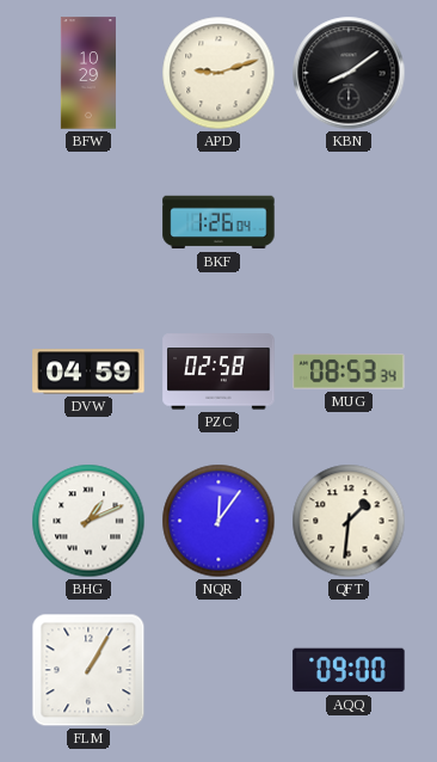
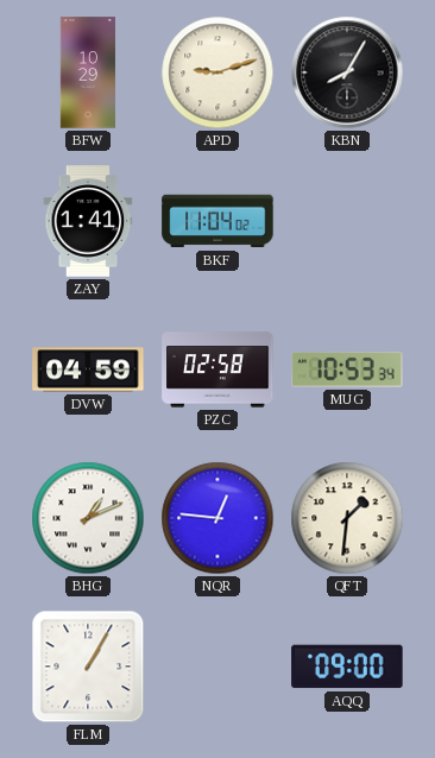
KBN: 8:09 -> 8:05 (347, 72)
ZAY: none -> 1:41 (88, 221)
BKF: 1:26 -> 11:04 (218, 221)
MUG: 08:53 -> 10:53 (347, 371)
NQR: 12:06 -> 12:46 (218, 518)
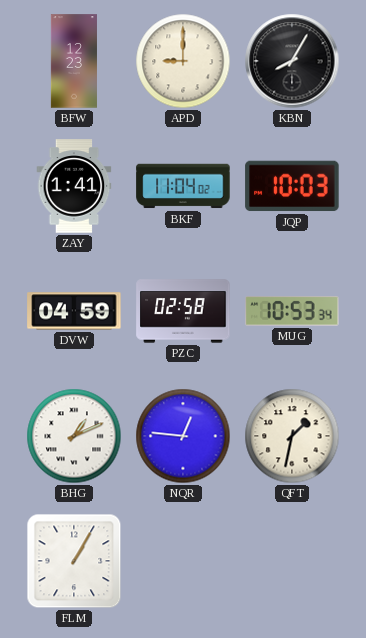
BFW: 10:29 -> 12:23 (74, 61)
APD: 9:12 -> 9:00 (183, 61)
JQP: none -> 10:03 (292, 186)
QFT: 1:31 -> 1:32 (292, 436)
AQQ: 09:00 -> none (347, 667)
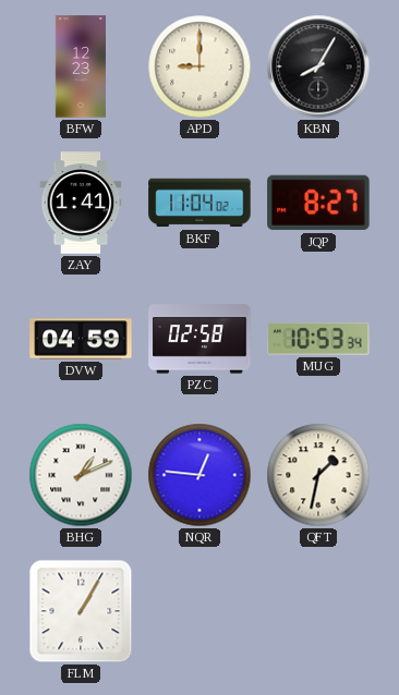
JQP: 10:03 -> 8:27 (318, 203)
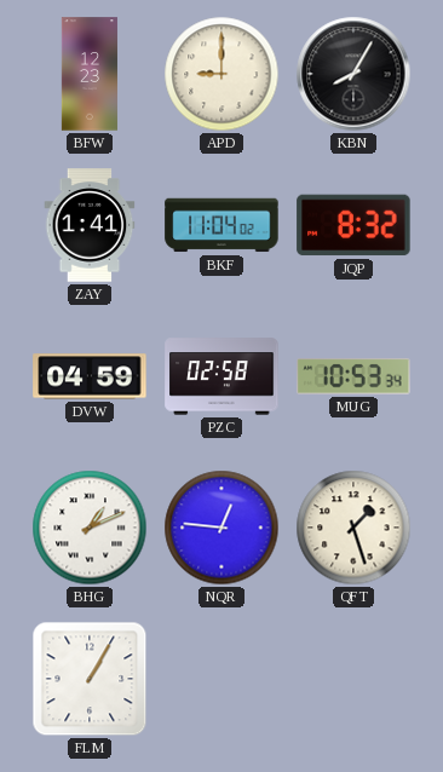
JQP: 8:27 -> 8:32 (353, 225)
QFT: 1:32 -> 1:27 (353, 528)
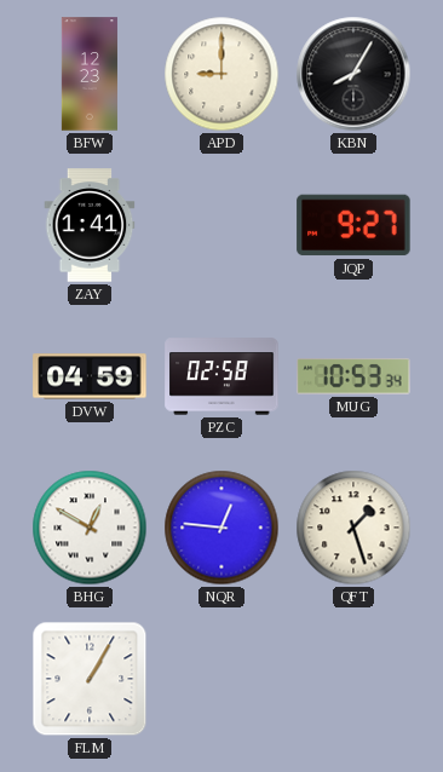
BKF: 11:04 -> none (221, 225)
JQP: 8:32 -> 9:27 (353, 225)
BHG: 1:11 -> 12:50 (90, 528)
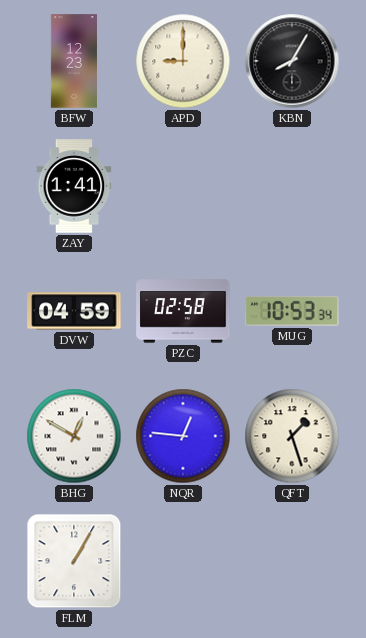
JQP: 9:27 -> none (353, 225)
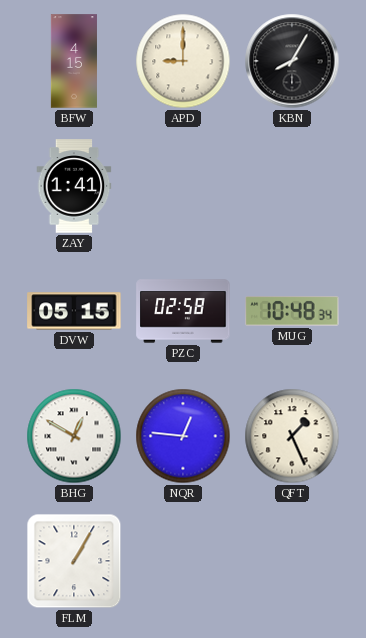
BFW: 12:23 -> 4:15 (74, 61)
DVW: 04:59 -> 05:15 (74, 311)
MUG: 10:53 -> 10:48 (292, 312)
QFT: 1:27 -> 1:26 (292, 436)
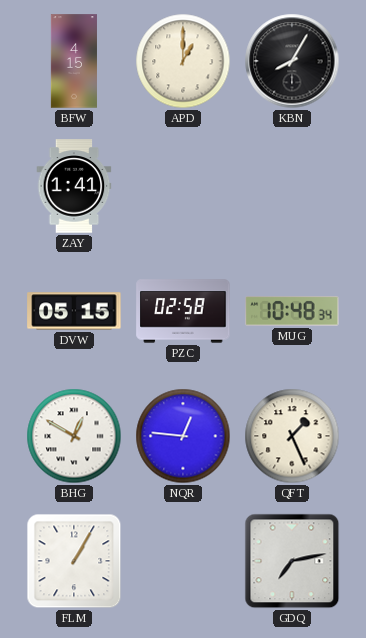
APD: 9:00 -> 1:00 (183, 61)
GDQ: none -> 7:13 (292, 561)
